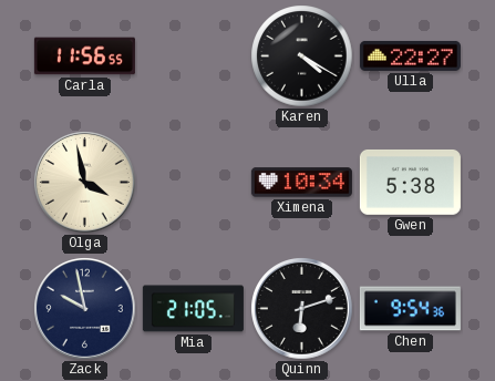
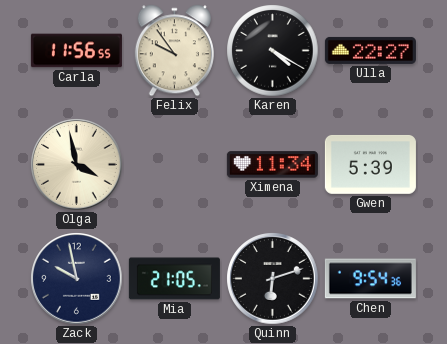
Felix: none -> 9:54 (174, 51)
Ximena: 10:34 -> 11:34 (272, 165)
Gwen: 5:38 -> 5:39 (370, 164)
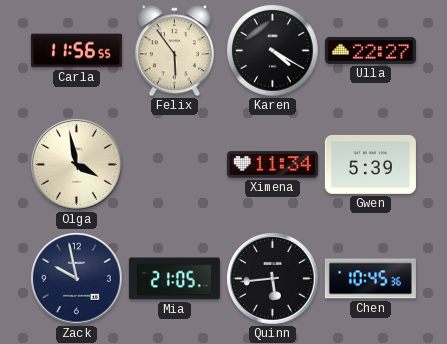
Felix: 9:54 -> 5:54 (174, 51)
Quinn: 6:12 -> 5:44 (273, 279)
Chen: 9:54 -> 10:45 (370, 279)
